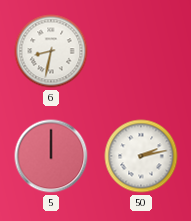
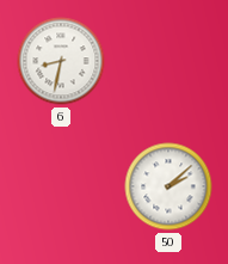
5: 12:00 -> none (51, 156)
50: 2:13 -> 2:08 (168, 186)
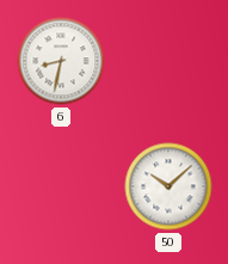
50: 2:08 -> 10:08 (168, 186)
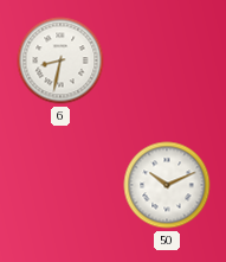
50: 10:08 -> 10:11 (167, 185)
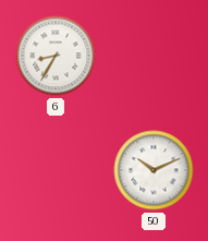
6: 8:32 -> 8:35 (56, 56)
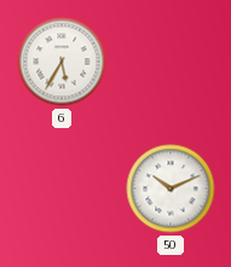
6: 8:35 -> 5:35 (62, 62)
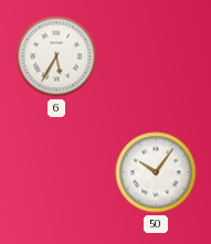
50: 10:11 -> 10:06 (156, 172)
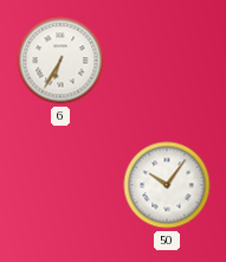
6: 5:35 -> 6:35 (60, 60)
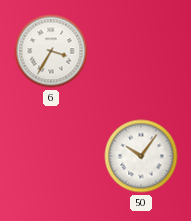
6: 6:35 -> 3:35 (51, 51)
